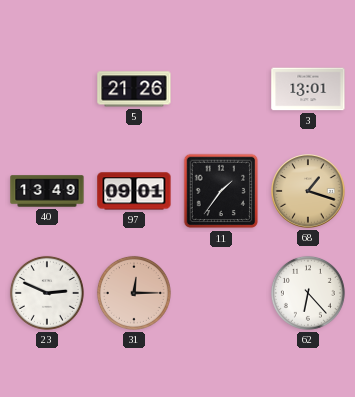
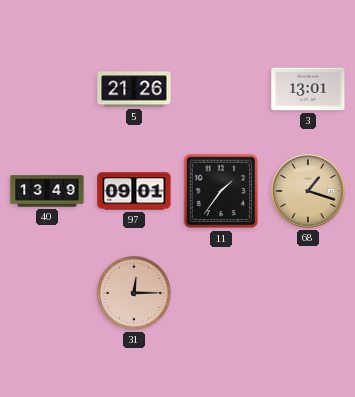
23: 2:49 -> none (47, 293)
62: 6:23 -> none (308, 293)
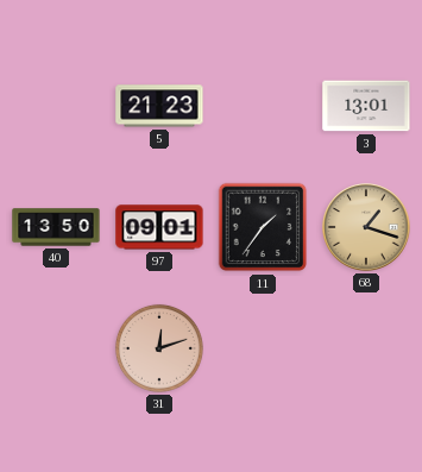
5: 21:26 -> 21:23 (159, 106)
40: 13:49 -> 13:50 (56, 227)
31: 12:15 -> 12:12 (159, 348)
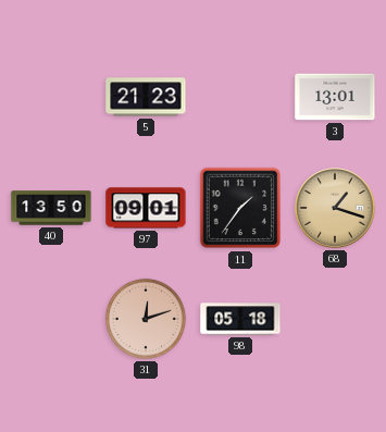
98: none -> 05:18 (240, 319)
